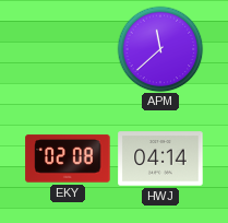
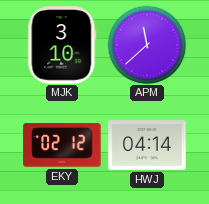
MJK: none -> 3:10 (62, 45)
EKY: 02:08 -> 02:12 (62, 145)
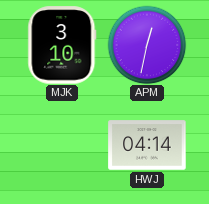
APM: 11:38 -> 12:32 (147, 45)
EKY: 02:12 -> none (62, 145)
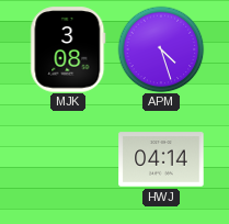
MJK: 3:10 -> 3:08 (68, 49)
APM: 12:32 -> 4:27 (161, 49)
